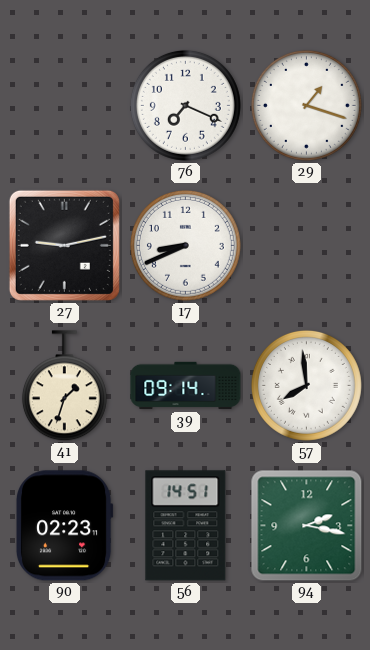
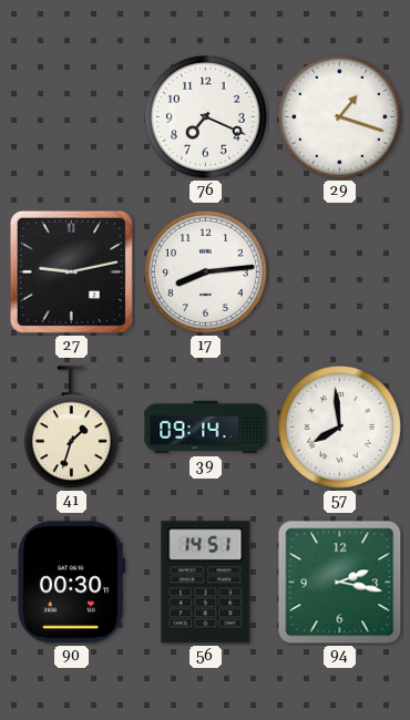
17: 8:41 -> 8:14 (205, 271)
90: 02:23 -> 00:30 (71, 583)
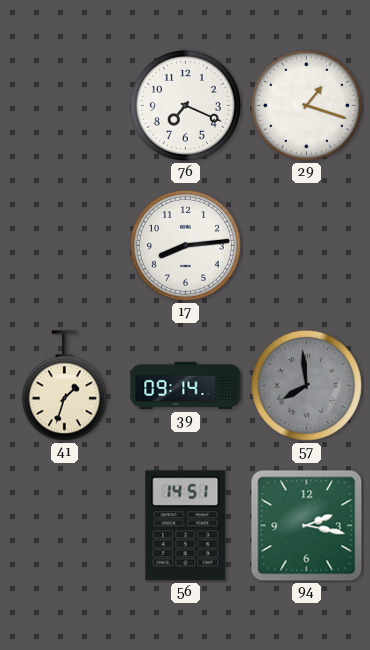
27: 9:13 -> none (71, 271)
57 dial: white -> grey (306, 385)
90: 00:30 -> none (71, 583)
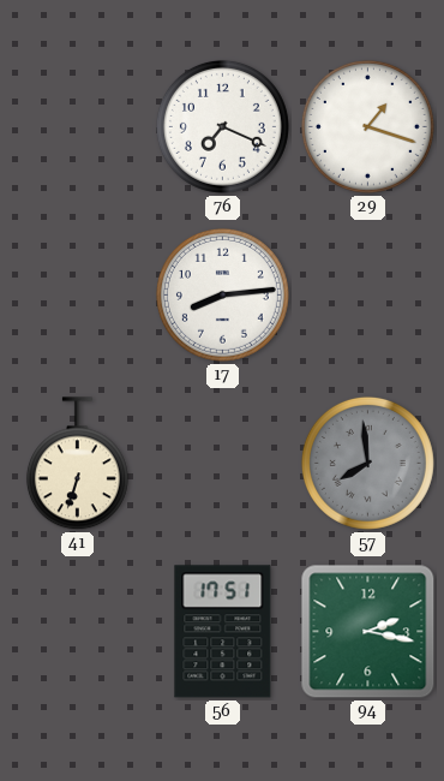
41: 1:33 -> 6:33 (77, 464)
39: 09:14 -> none (186, 386)
56: 14:51 -> 17:51 (223, 632)
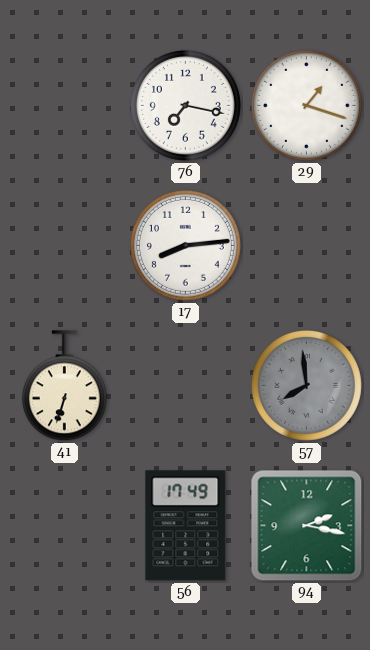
76: 7:19 -> 7:17 (185, 105)
56: 17:51 -> 17:49 (186, 526)
